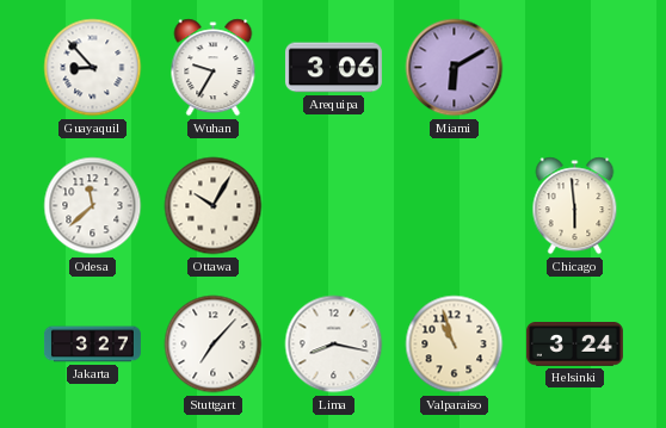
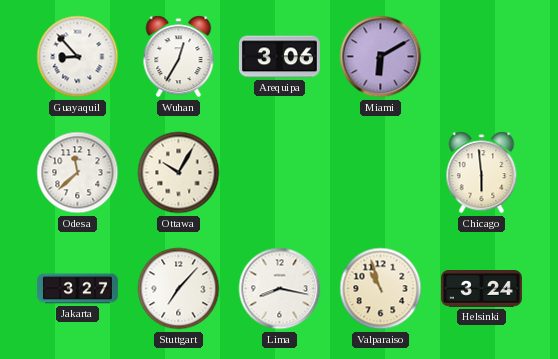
Wuhan: 9:35 -> 12:35 (179, 57)
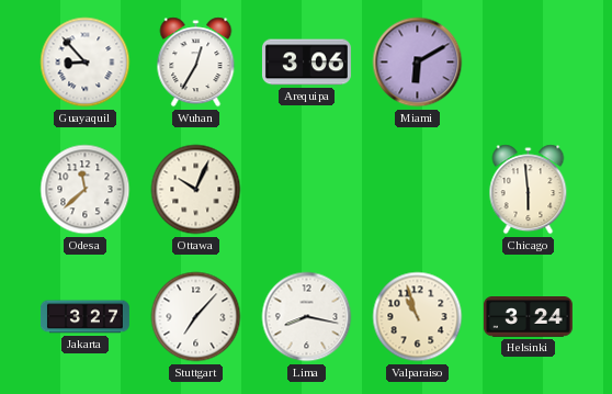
Ottawa: 10:05 -> 10:04 (196, 190)
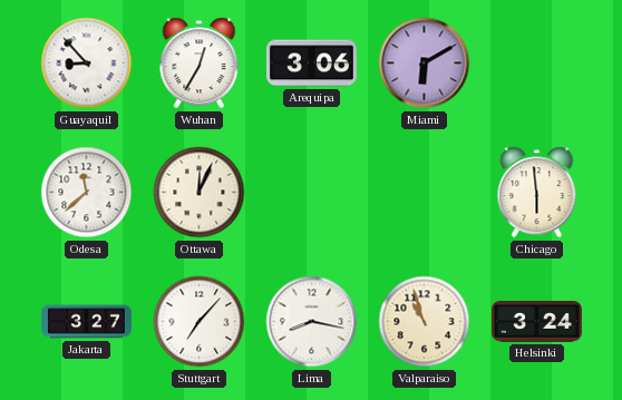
Ottawa: 10:04 -> 12:04 (200, 193)
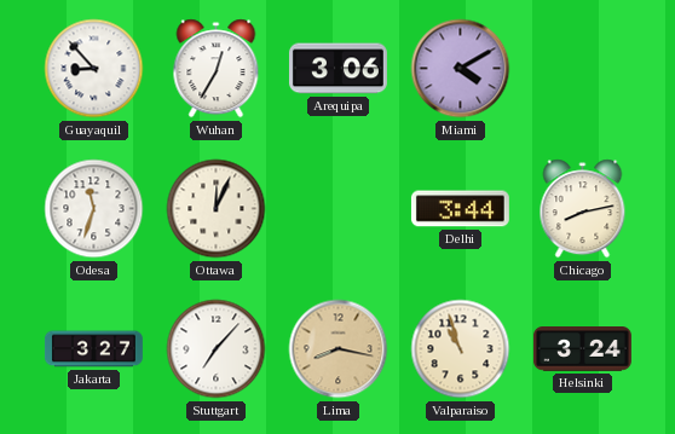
Miami: 6:10 -> 4:10 (461, 69)
Odesa: 11:38 -> 11:33 (94, 209)
Delhi: none -> 3:44 (460, 209)
Chicago: 5:59 -> 8:13 (583, 209)
Lima dial: white -> champagne (339, 349)
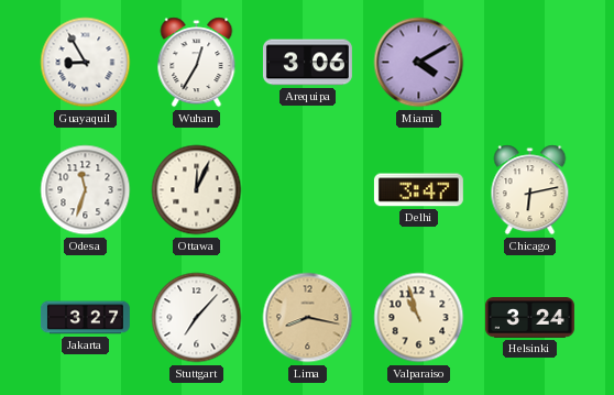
Guayaquil: 8:53 -> 8:55 (86, 63)
Delhi: 3:44 -> 3:47 (418, 190)
Chicago: 8:13 -> 6:13 (530, 190)
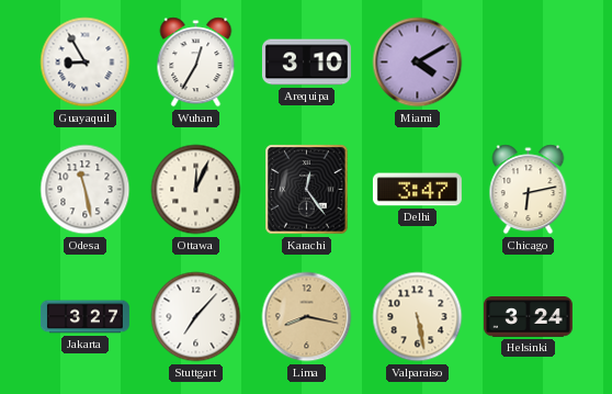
Arequipa: 3:06 -> 3:10 (306, 63)
Odesa: 11:33 -> 11:28 (86, 190)
Karachi: none -> 12:24 (307, 190)
Valparaiso: 10:57 -> 5:28 (418, 317)
